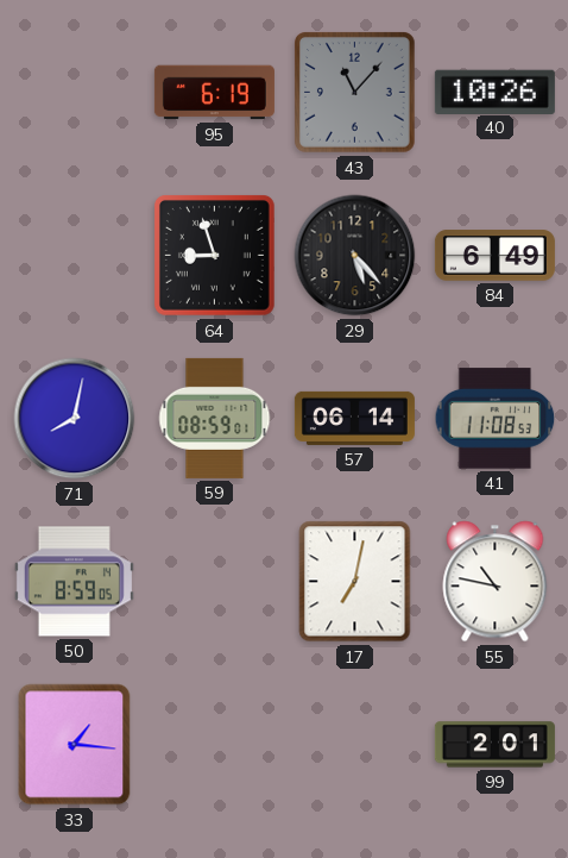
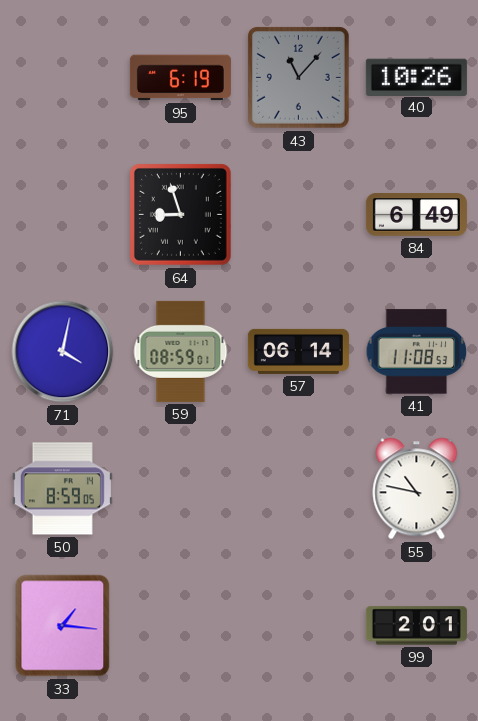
29: 5:23 -> none (355, 256)
71: 8:02 -> 4:02 (63, 352)
17: 7:02 -> none (355, 582)
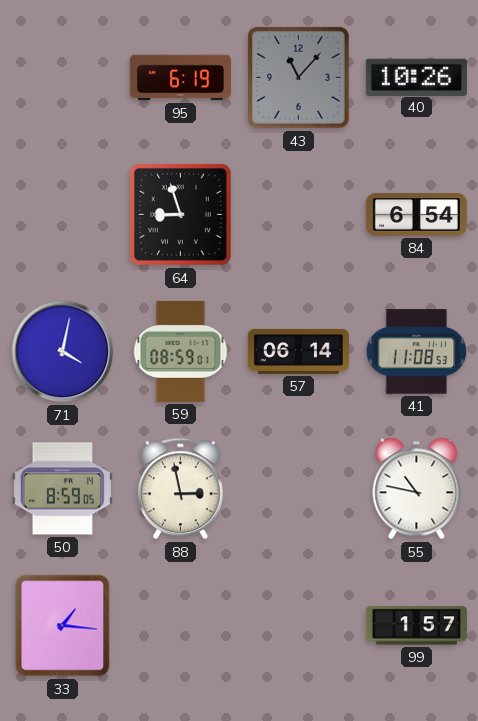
84: 6:49 -> 6:54 (416, 215)
88: none -> 2:58 (181, 489)
99: 2:01 -> 1:57 (416, 626)
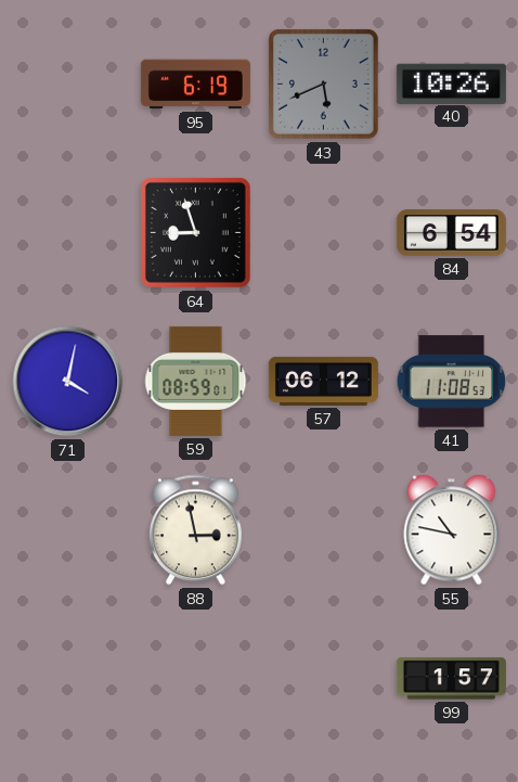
43: 11:07 -> 5:41 (324, 85)
57: 06:14 -> 06:12 (323, 381)
50: 8:59 -> none (62, 489)
33: 1:16 -> none (63, 626)
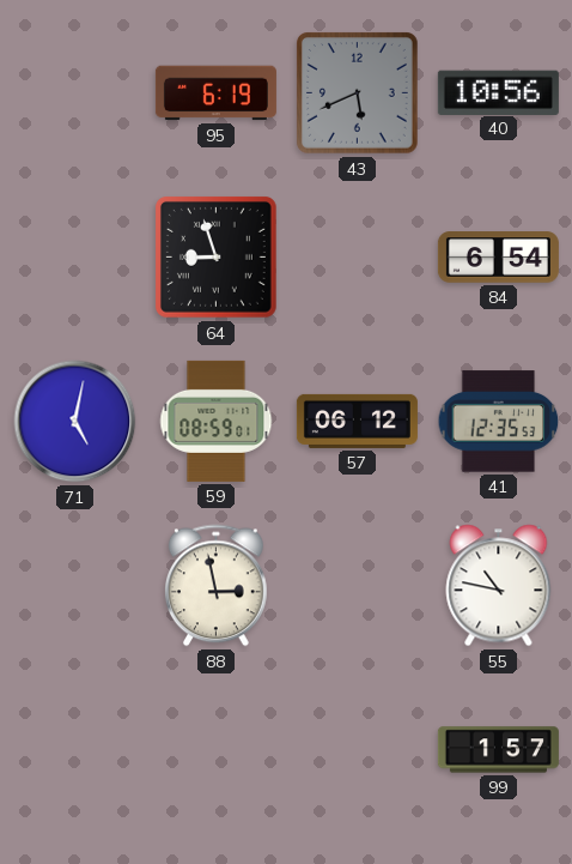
40: 10:26 -> 10:56 (498, 92)
71: 4:02 -> 5:02 (75, 422)
41: 11:08 -> 12:35 (499, 422)
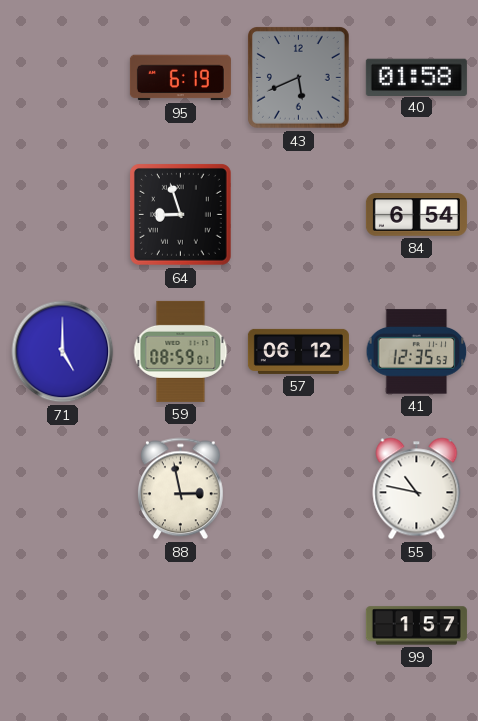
40: 10:56 -> 01:58 (416, 77)
71: 5:02 -> 5:00 (63, 352)
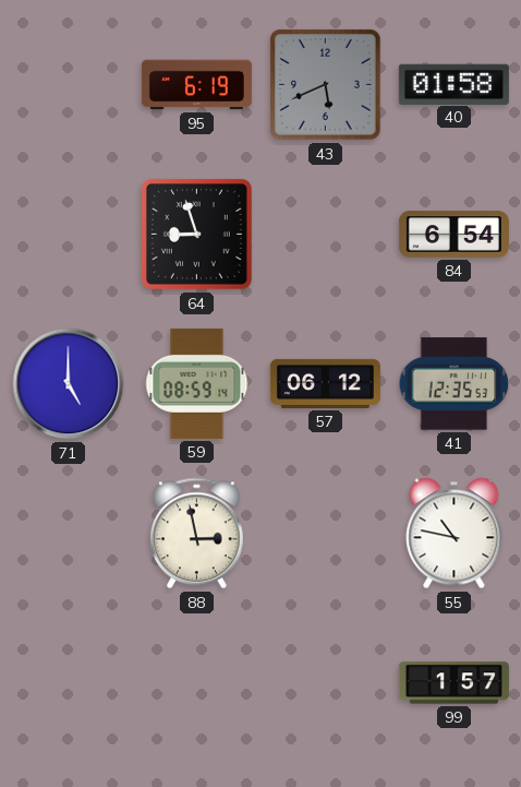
59: 08:59:01 -> 08:59:14 (197, 383)
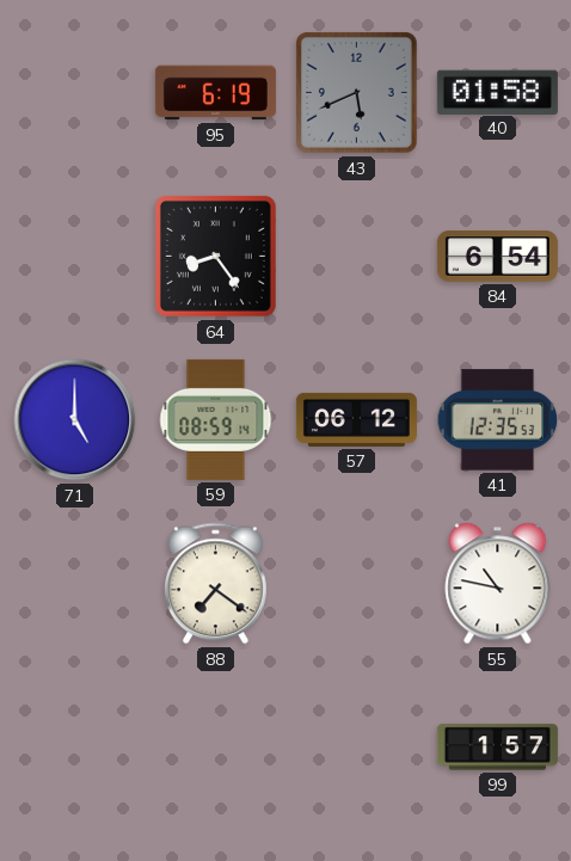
64: 8:57 -> 8:24 (216, 257)
88: 2:58 -> 7:21 (216, 584)
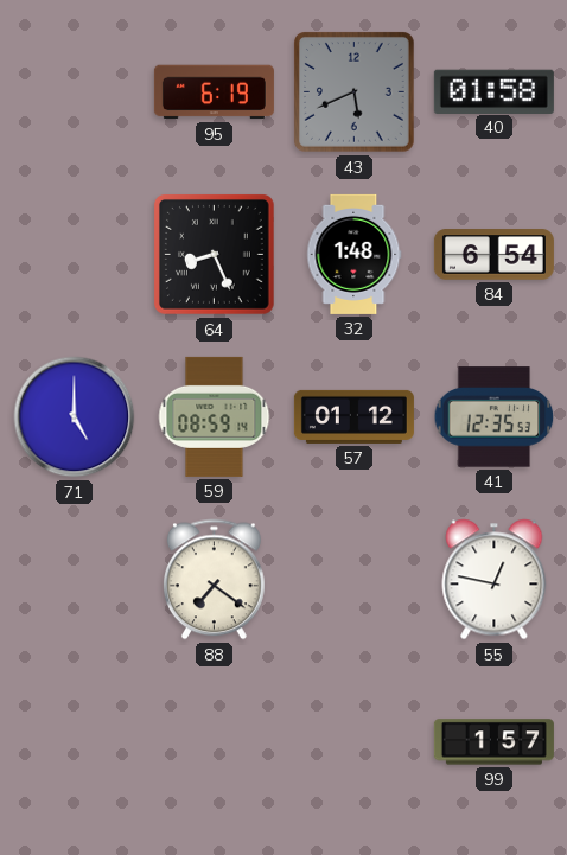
64: 8:24 -> 8:26 (215, 255)
32: none -> 1:48 (355, 254)
57: 06:12 -> 01:12 (353, 416)
55: 10:47 -> 12:47 (495, 580)
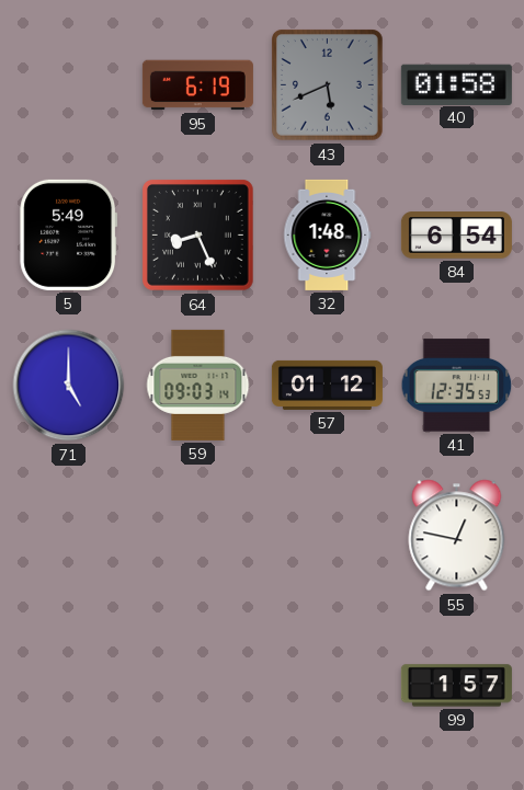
5: none -> 5:49 (69, 234)
59: 08:59 -> 09:03 (198, 385)
88: 7:21 -> none (215, 580)
